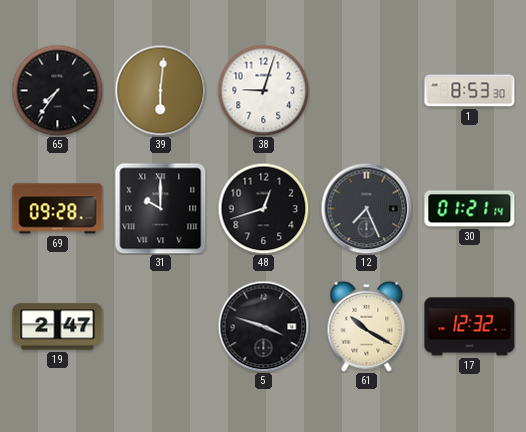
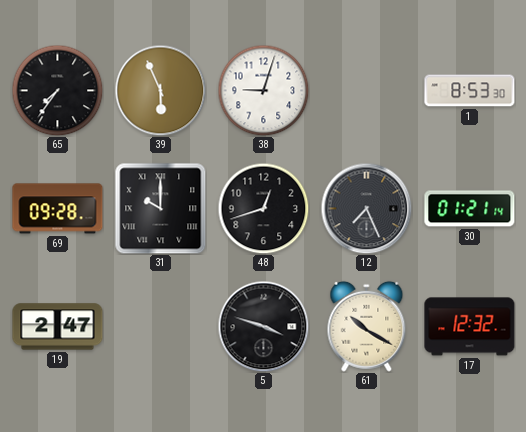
39: 6:01 -> 5:56 (160, 90)
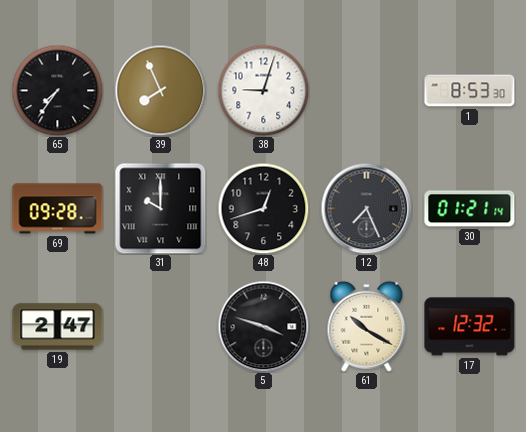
39: 5:56 -> 7:56 (160, 90)
